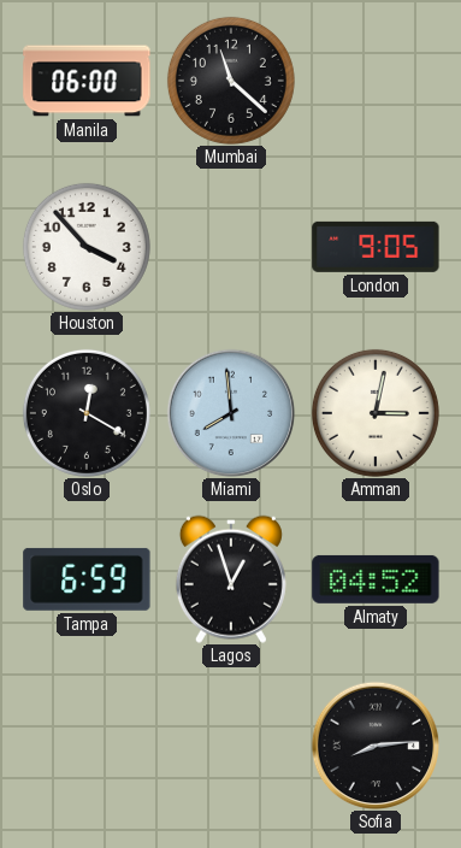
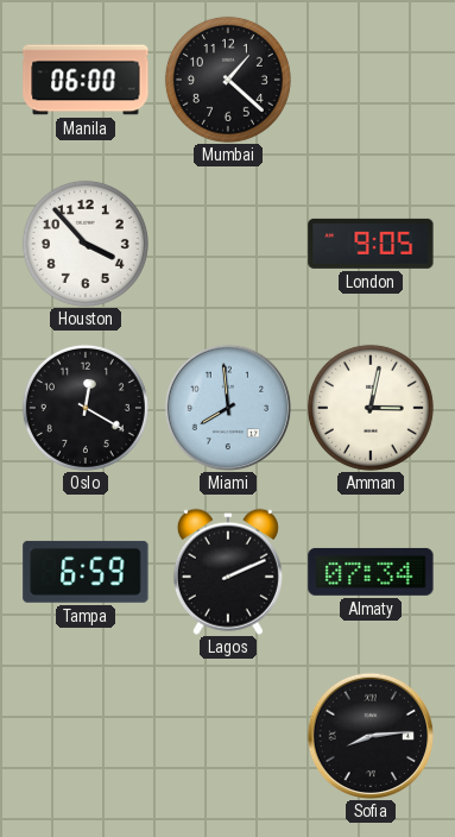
Mumbai: 11:22 -> 1:22 (228, 80)
Lagos: 12:57 -> 2:11 (228, 572)
Almaty: 04:52 -> 07:34 (371, 572)
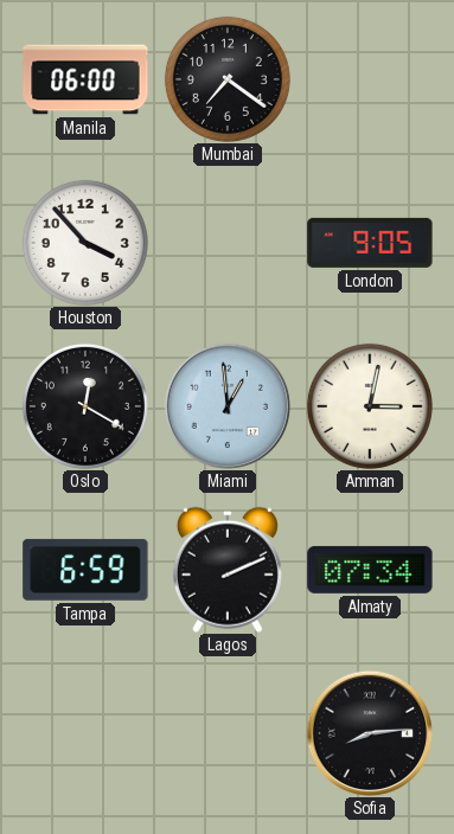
Mumbai: 1:22 -> 7:21 (228, 79)
Miami: 7:59 -> 12:59 (228, 406)
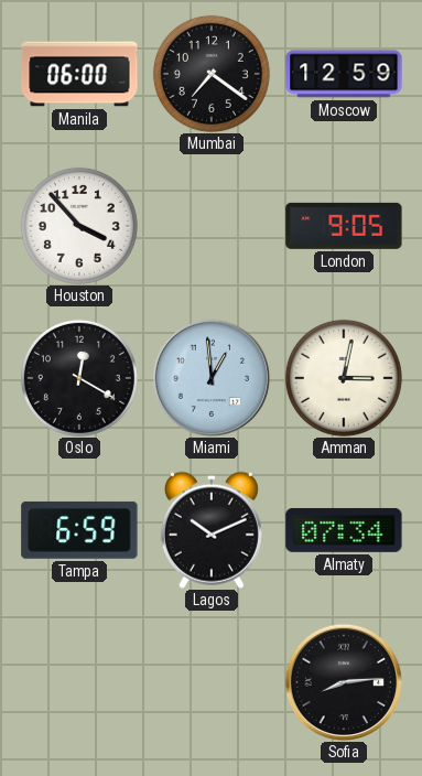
Moscow: none -> 12:59 (344, 74)
Lagos: 2:11 -> 10:11 (212, 530)
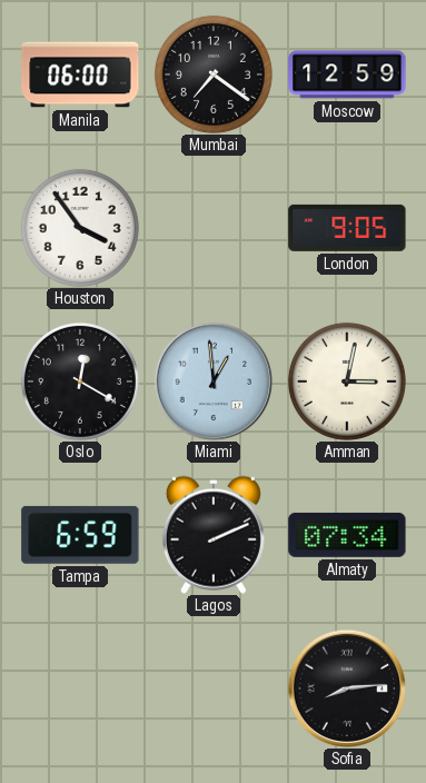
Houston: 3:53 -> 3:54 (80, 228)
Lagos: 10:11 -> 2:11 (214, 535)
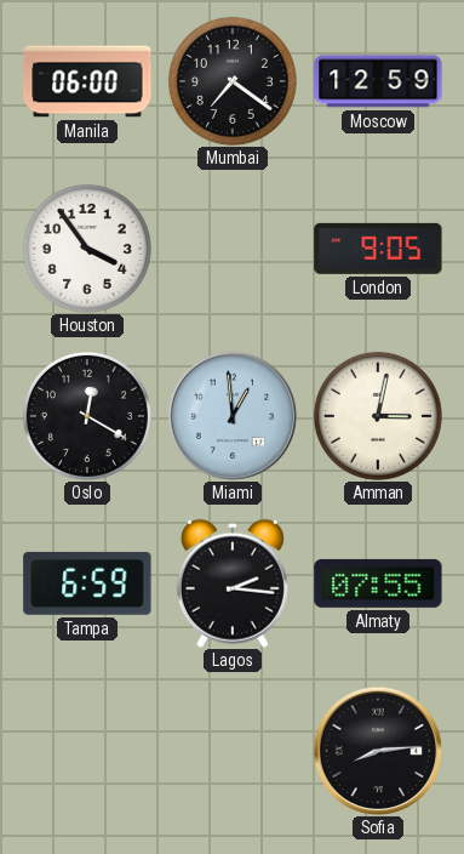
Lagos: 2:11 -> 2:16 (233, 583)
Almaty: 07:34 -> 07:55 (378, 583)
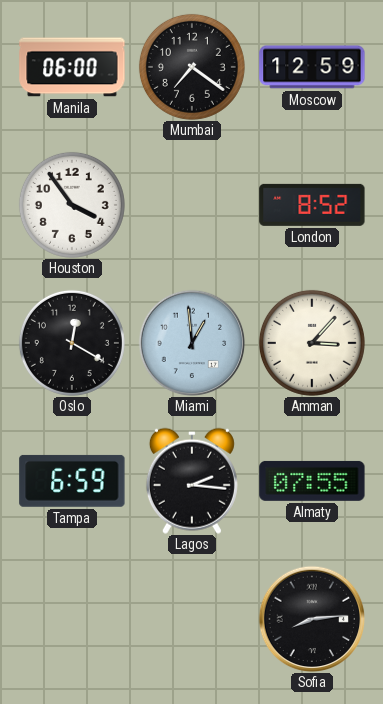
London: 9:05 -> 8:52 (312, 205)
Amman: 3:02 -> 3:07 (312, 343)
